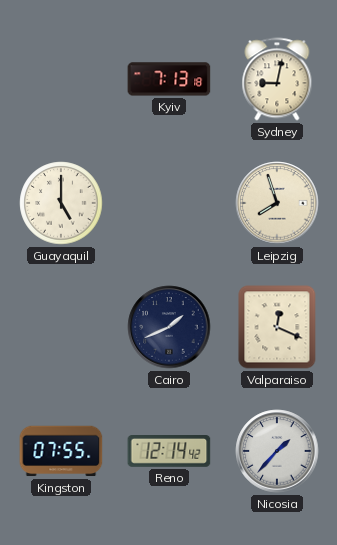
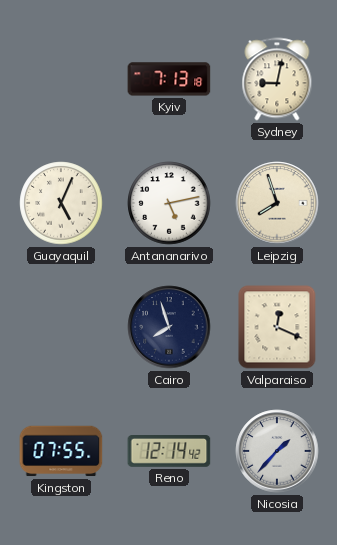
Guayaquil: 5:00 -> 5:04 (61, 203)
Antananarivo: none -> 5:13 (169, 203)
Cairo: 1:41 -> 7:57 (169, 327)
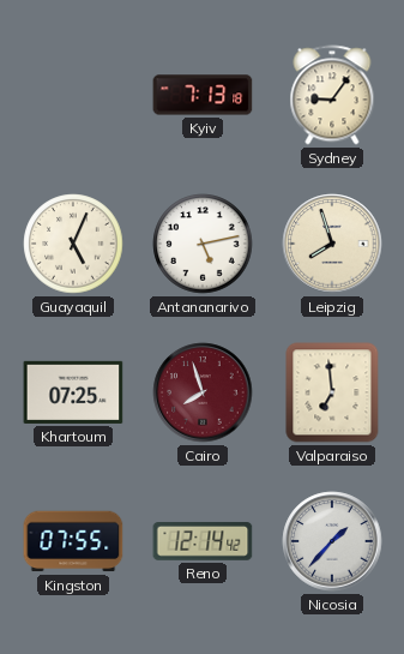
Sydney: 9:02 -> 9:06 (332, 95)
Khartoum: none -> 07:25 (73, 392)
Cairo dial: navy -> burgundy (203, 392)
Valparaiso: 12:19 -> 6:59 (332, 392)
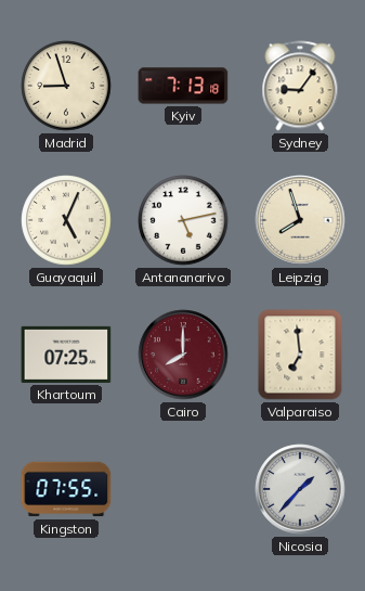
Madrid: none -> 8:57 (66, 86)
Cairo: 7:57 -> 8:00 (183, 355)
Reno: 12:14 -> none (203, 542)
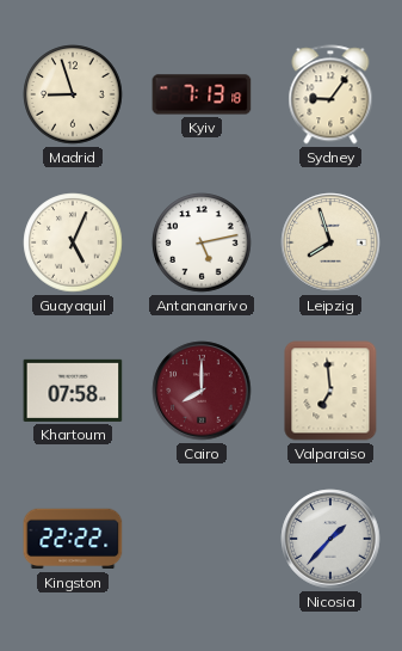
Khartoum: 07:25 -> 07:58 (73, 391)
Kingston: 07:55 -> 22:22 (73, 539)
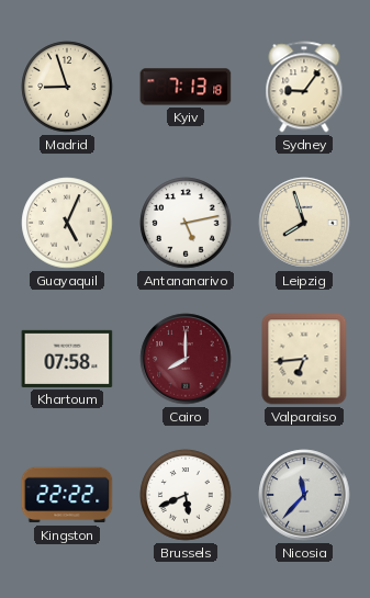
Valparaiso: 6:59 -> 6:44 (304, 359)
Brussels: none -> 5:41 (186, 495)
Nicosia: 1:37 -> 11:37 (304, 495)
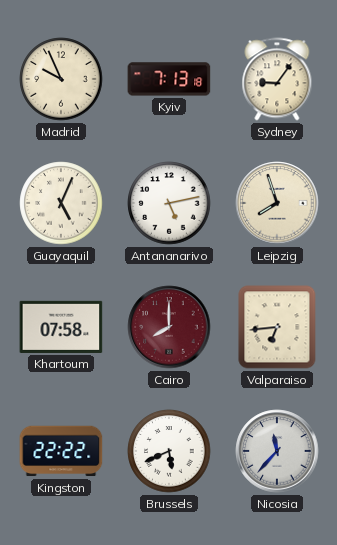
Madrid: 8:57 -> 9:56 (61, 79)
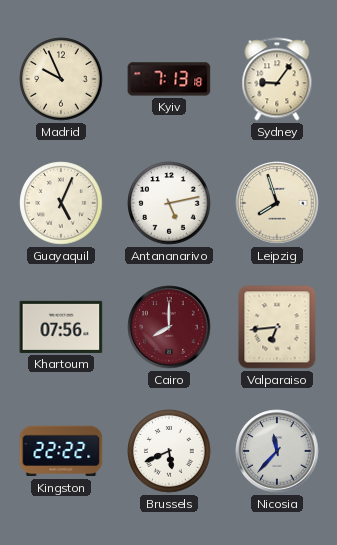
Khartoum: 07:58 -> 07:56 (61, 327)
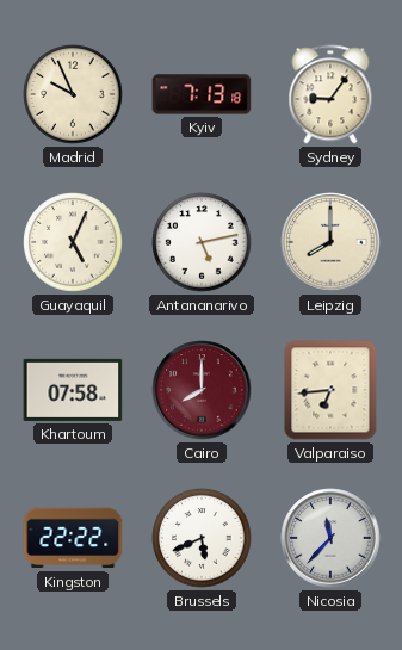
Leipzig: 7:57 -> 8:00 (330, 242)
Khartoum: 07:56 -> 07:58 (73, 390)
